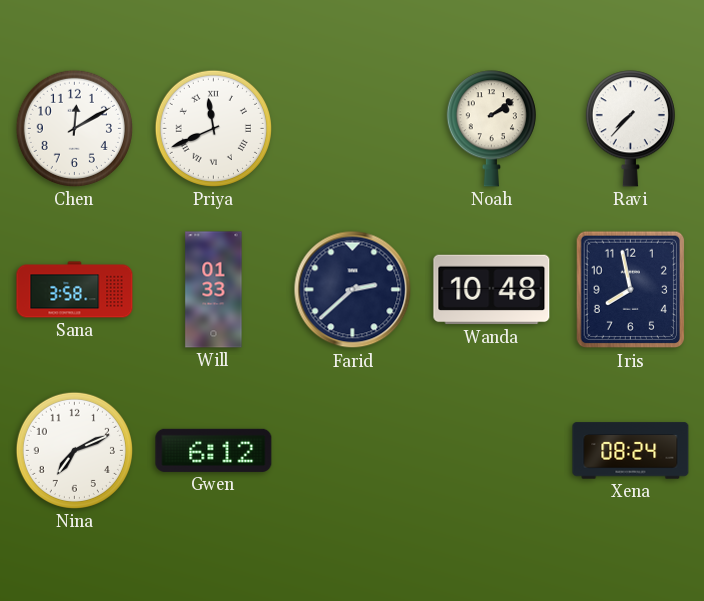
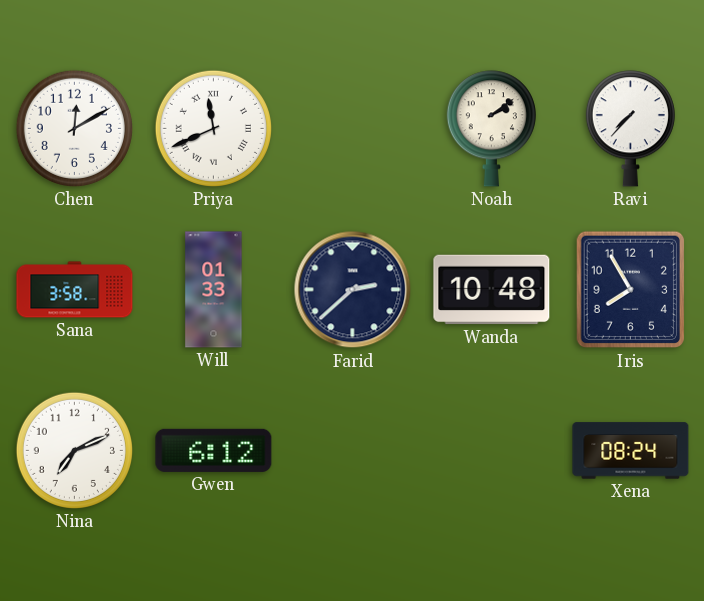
Iris: 7:58 -> 7:55 (631, 290)
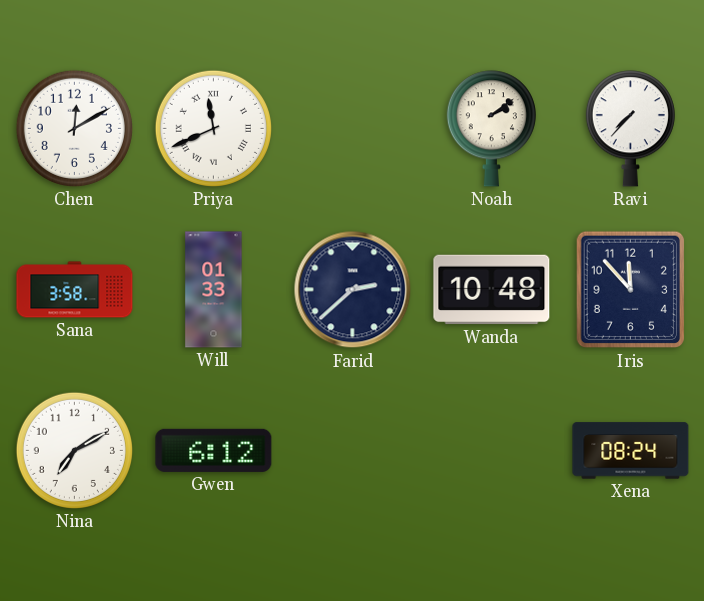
Iris: 7:55 -> 11:53 (631, 290)
Nina: 7:11 -> 7:10 (74, 450)
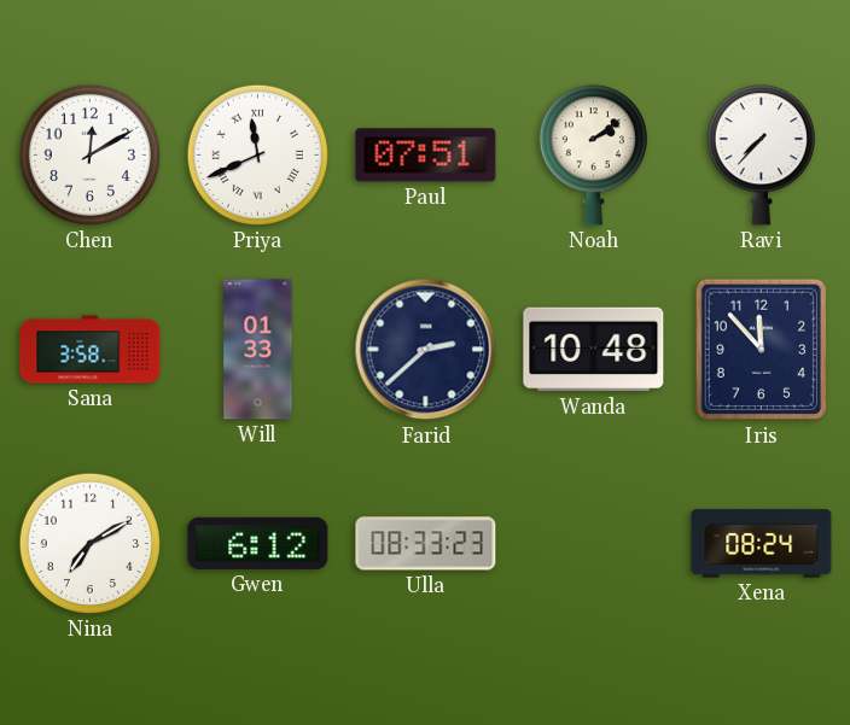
Paul: none -> 07:51 (426, 156)
Ulla: none -> 08:33 (426, 544)
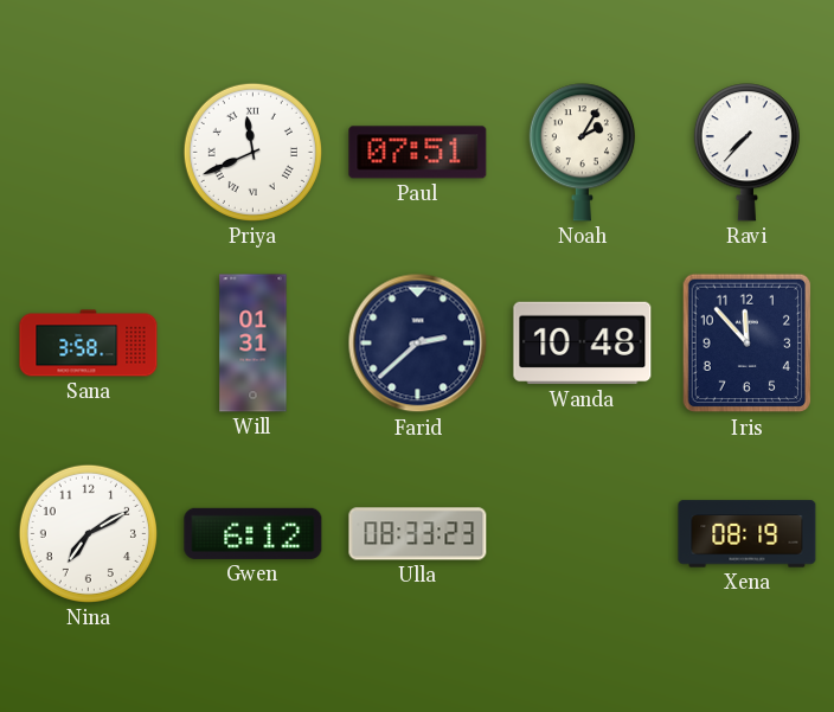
Chen: 12:10 -> none (89, 154)
Noah: 2:09 -> 2:05 (582, 153)
Will: 01:33 -> 01:31 (254, 344)
Xena: 08:24 -> 08:19 (748, 534)
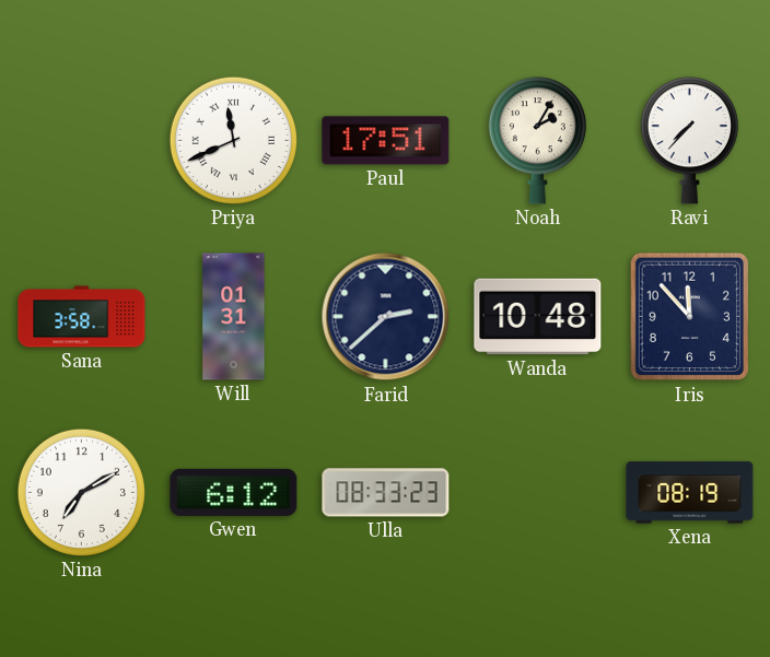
Paul: 07:51 -> 17:51 (386, 141)
